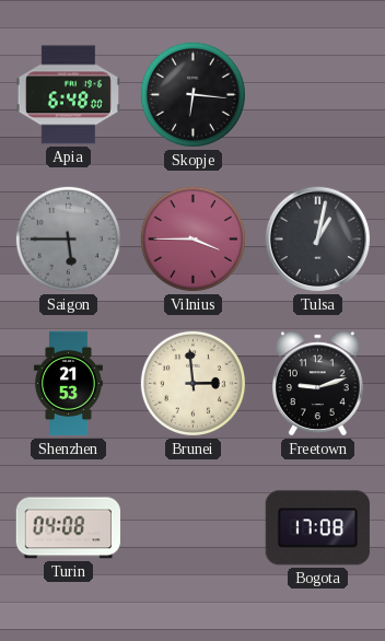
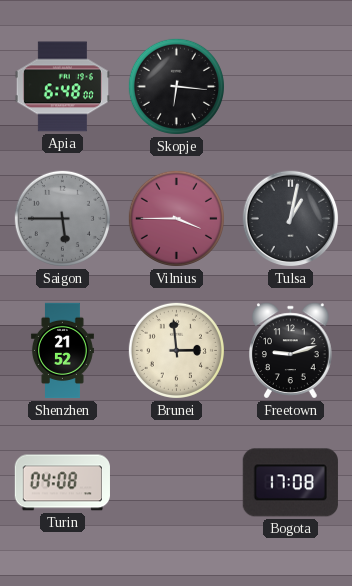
Shenzhen: 21:53 -> 21:52 (62, 351)
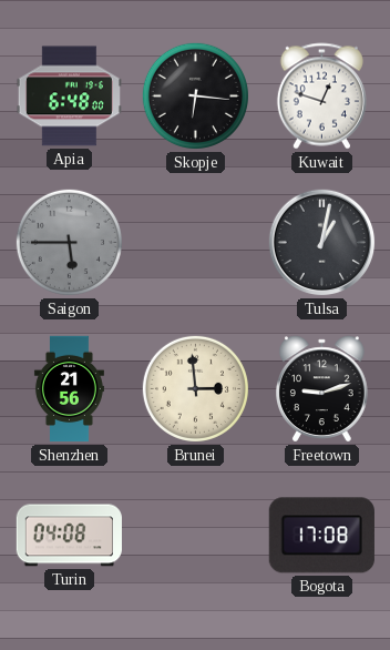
Kuwait: none -> 12:48 (321, 97)
Vilnius: 3:45 -> none (176, 218)
Shenzhen: 21:52 -> 21:56 (69, 389)
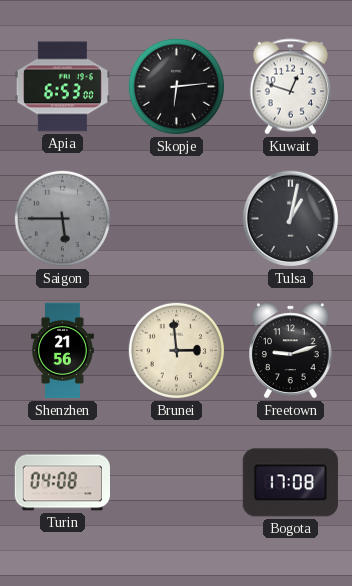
Apia: 6:48 -> 6:53 (62, 87)
Skopje: 6:16 -> 6:14 (176, 86)
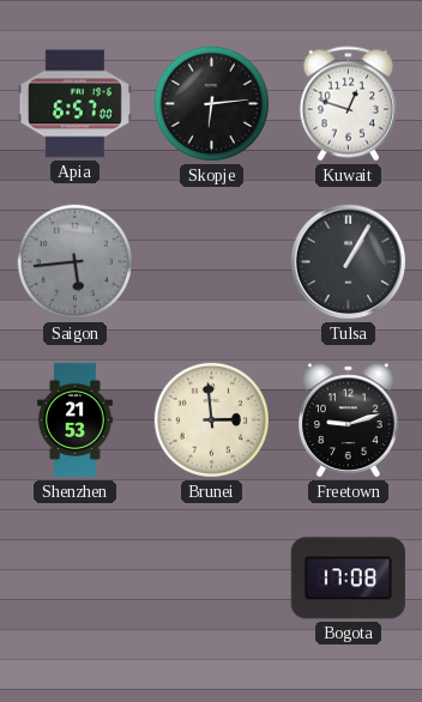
Apia: 6:53 -> 6:57 (74, 104)
Saigon: 5:45 -> 5:44 (74, 261)
Tulsa: 1:02 -> 1:05 (349, 262)
Shenzhen: 21:56 -> 21:53 (74, 420)
Turin: 04:08 -> none (62, 483)
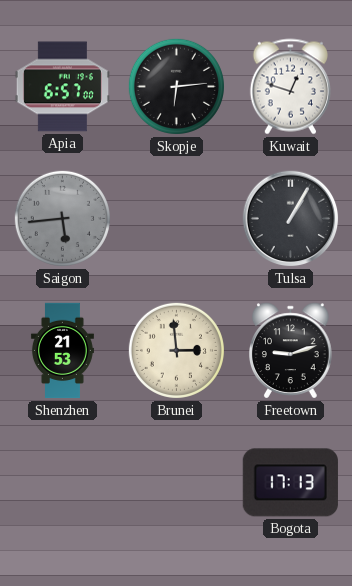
Bogota: 17:08 -> 17:13 (290, 483)
